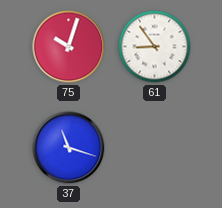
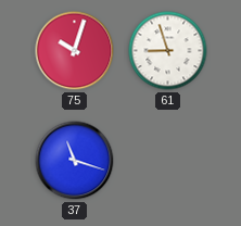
61: 8:54 -> 8:57 (168, 51)
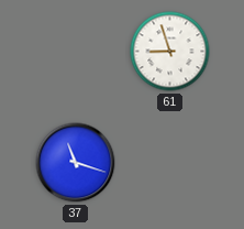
75: 10:03 -> none (75, 51)
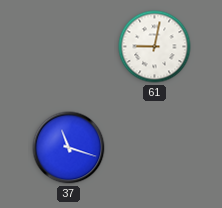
61: 8:57 -> 9:02 (155, 47)
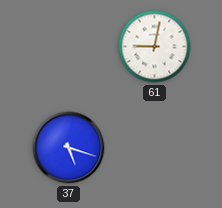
37: 11:18 -> 5:18 (69, 148)
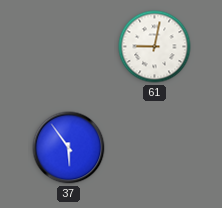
37: 5:18 -> 5:54 (69, 148)
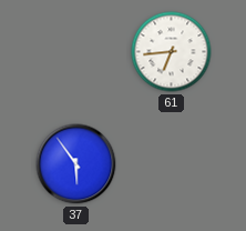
61: 9:02 -> 6:44 (172, 52)
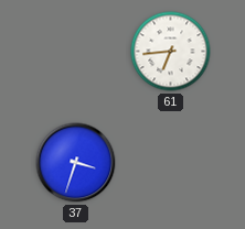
37: 5:54 -> 3:33 (76, 163)
